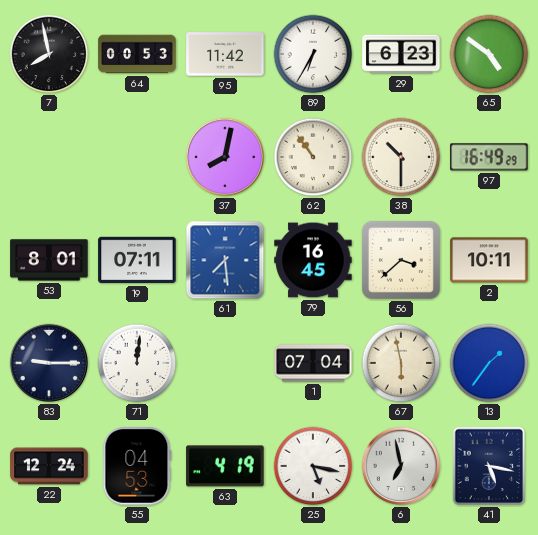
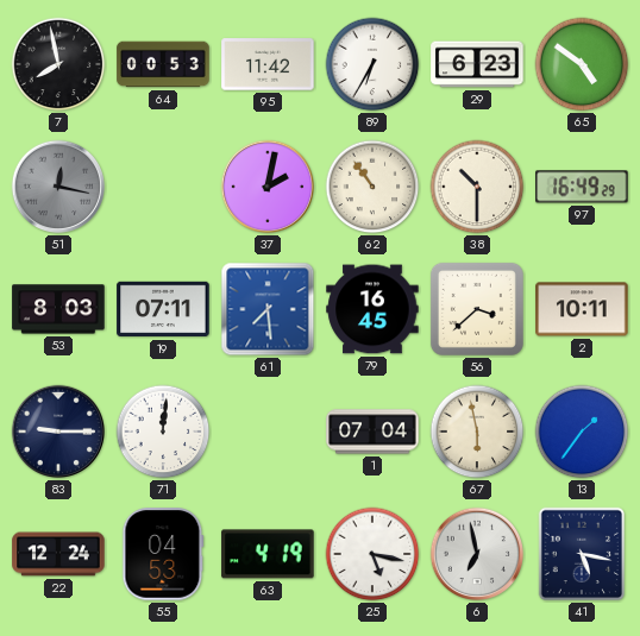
51: none -> 12:17 (58, 187)
37: 8:02 -> 2:02 (268, 187)
53: 8:01 -> 8:03 (58, 309)
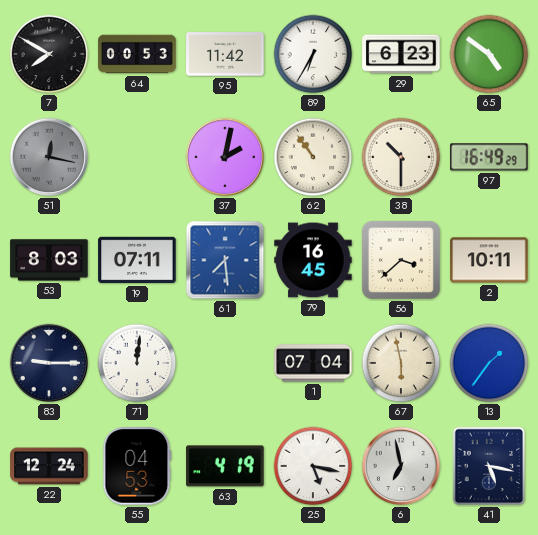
7: 7:58 -> 7:50 (49, 54)
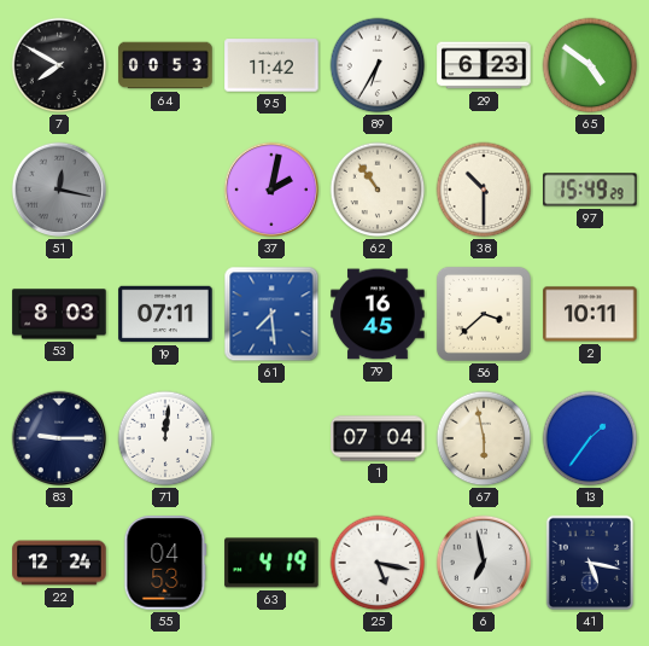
97: 16:49 -> 15:49 (590, 190)
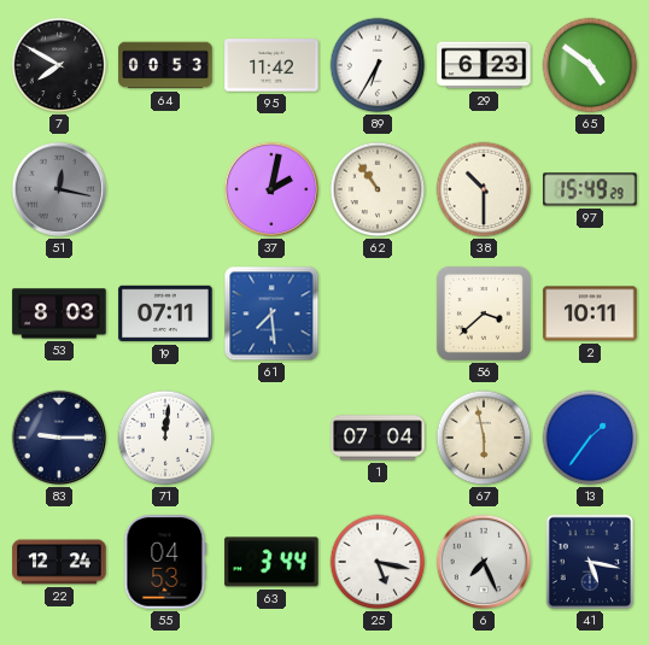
79: 16:45 -> none (378, 314)
63: 4:19 -> 3:44 (271, 562)
6: 6:58 -> 7:26 (484, 562)
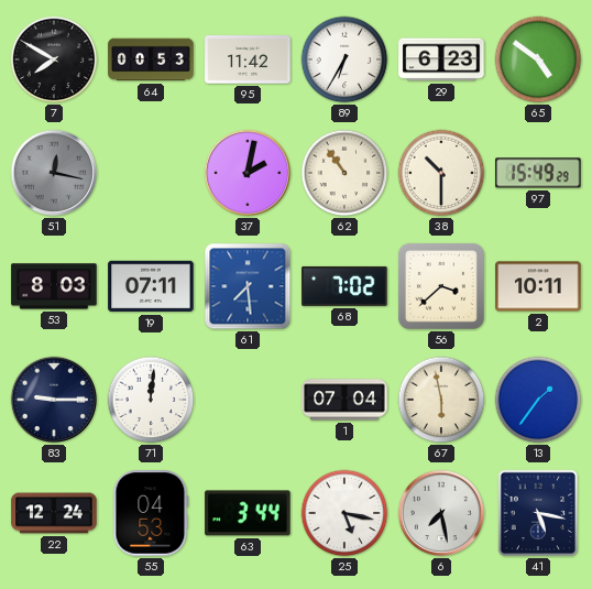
68: none -> 7:02 (344, 286)
6: 7:26 -> 7:28 (441, 513)
